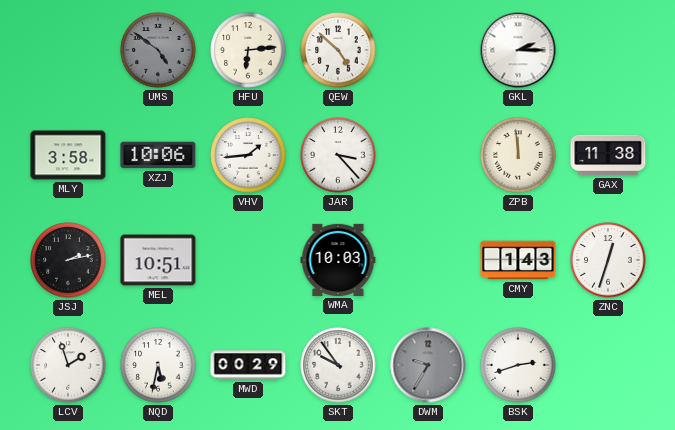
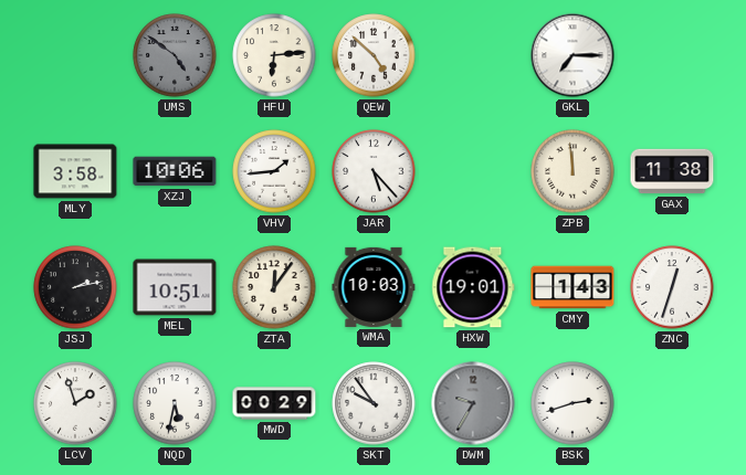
GKL: 2:15 -> 7:15 (572, 55)
JAR: 3:23 -> 5:23 (374, 171)
ZTA: none -> 12:06 (274, 287)
HXW: none -> 19:01 (473, 287)
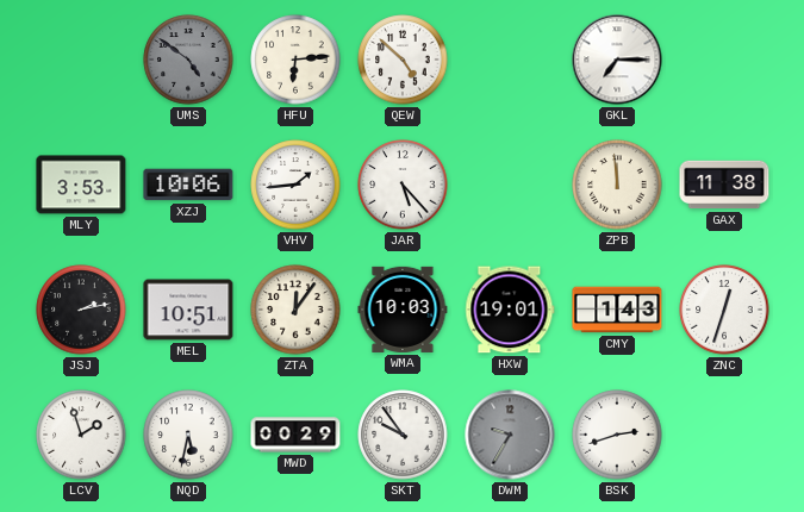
MLY: 3:58 -> 3:53 (81, 185)
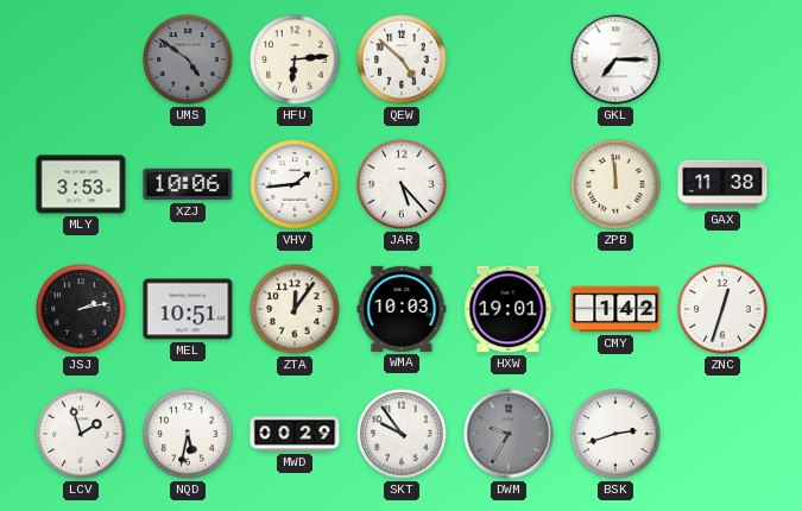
CMY: 1:43 -> 1:42 (615, 309)
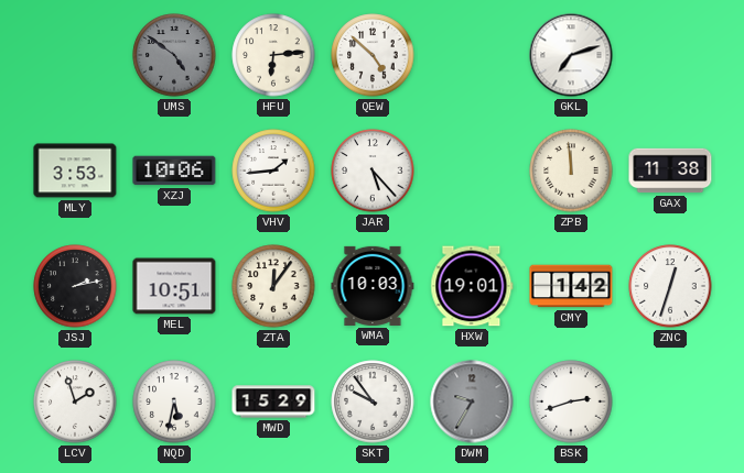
GKL: 7:15 -> 7:12 (571, 55)
MWD: 00:29 -> 15:29 (273, 402)
